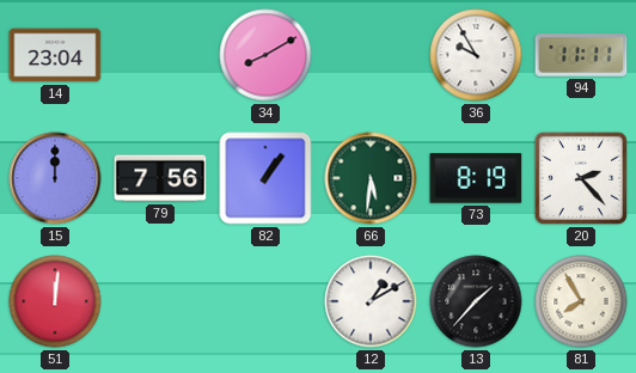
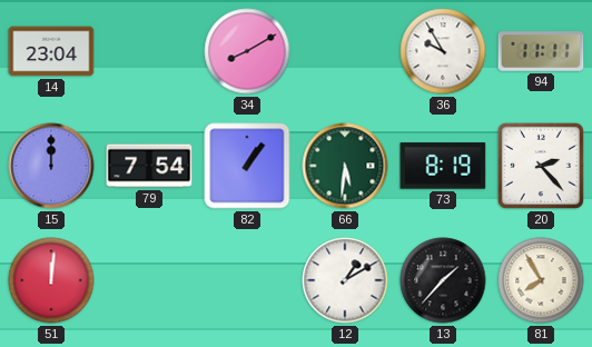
79: 7:56 -> 7:54 (149, 166)
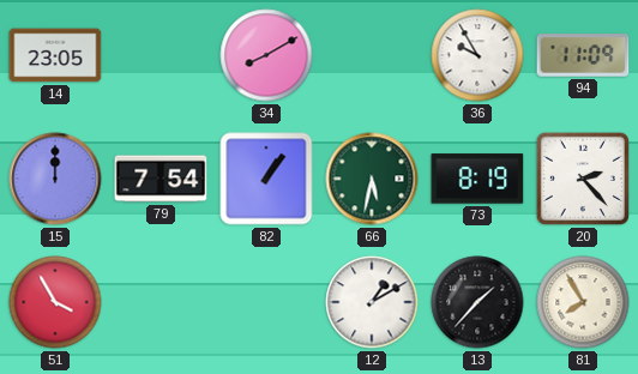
14: 23:04 -> 23:05 (55, 55)
94: 11:11 -> 11:09 (583, 55)
66: 5:31 -> 5:32 (372, 179)
51: 12:01 -> 3:55 (55, 302)
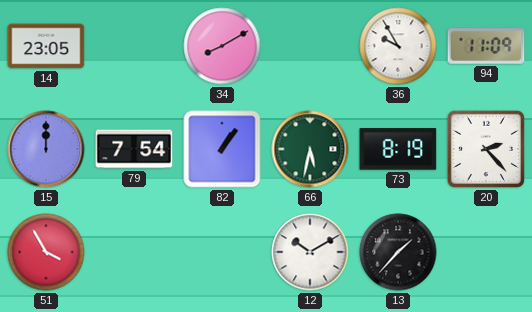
12: 1:10 -> 10:10 (310, 252)
81: 7:55 -> none (583, 302)
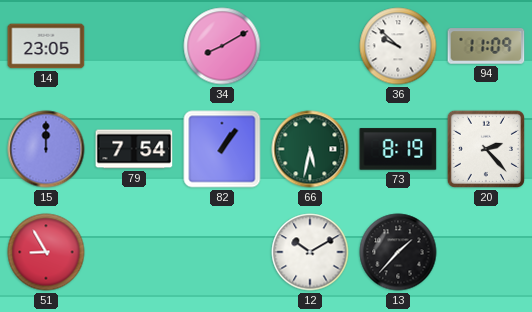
36: 9:55 -> 9:52 (398, 46)
51: 3:55 -> 8:55 (46, 252)
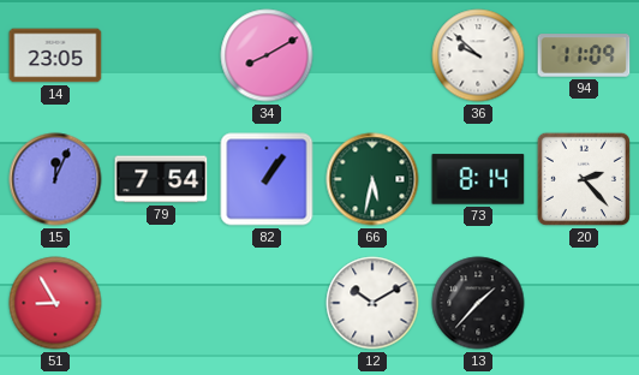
15: 12:00 -> 12:04 (55, 179)
73: 8:19 -> 8:14 (478, 179)
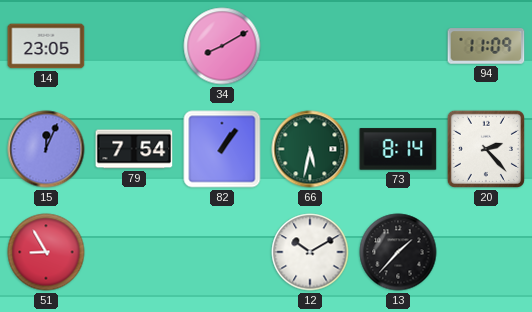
36: 9:52 -> none (478, 55)
